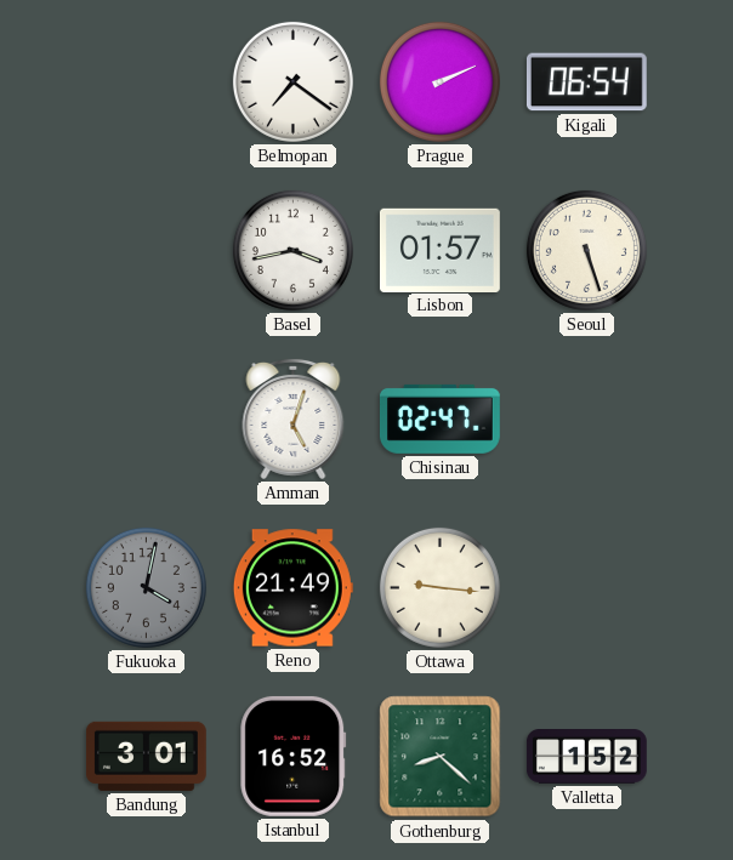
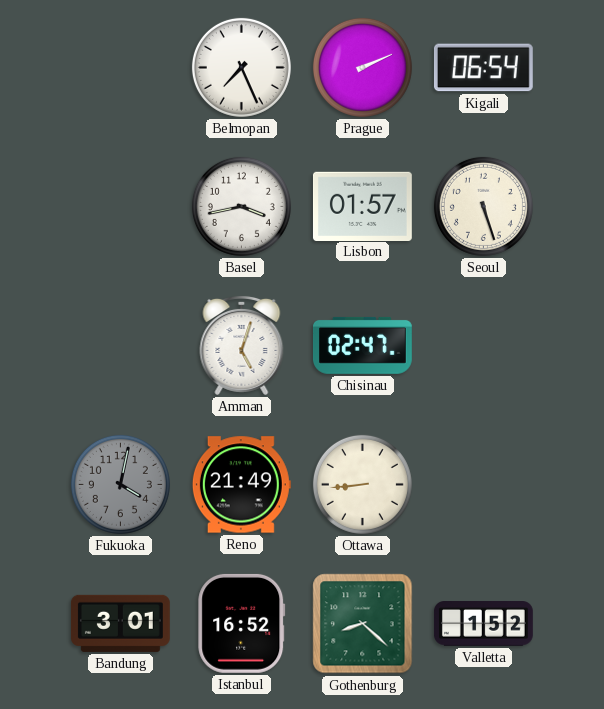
Belmopan: 7:21 -> 7:26 (241, 67)
Ottawa: 9:16 -> 8:44 (362, 484)
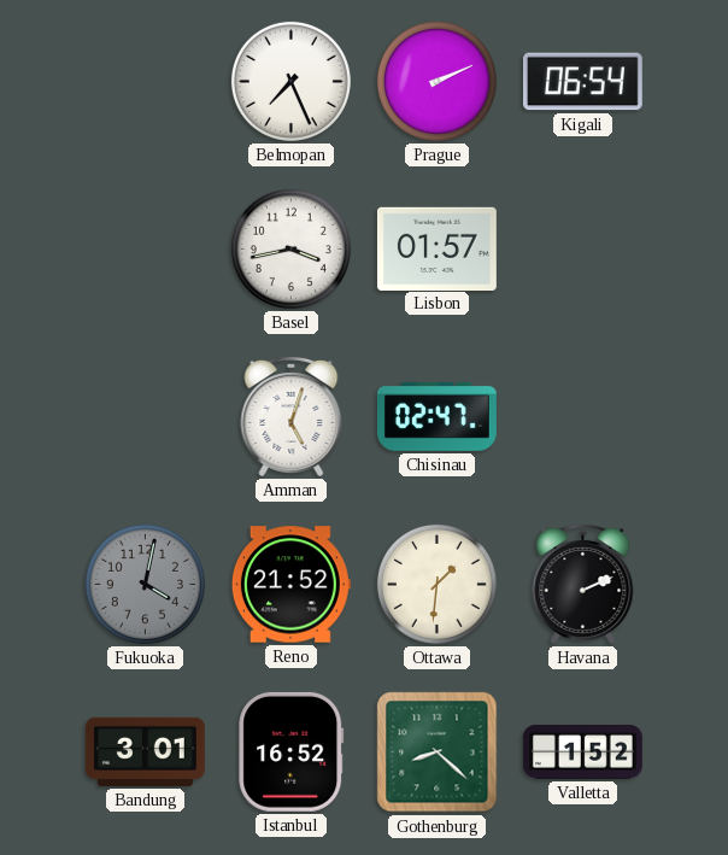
Seoul: 5:27 -> none (483, 206)
Reno: 21:49 -> 21:52 (290, 585)
Ottawa: 8:44 -> 1:31 (436, 584)
Havana: none -> 2:11 (583, 584)
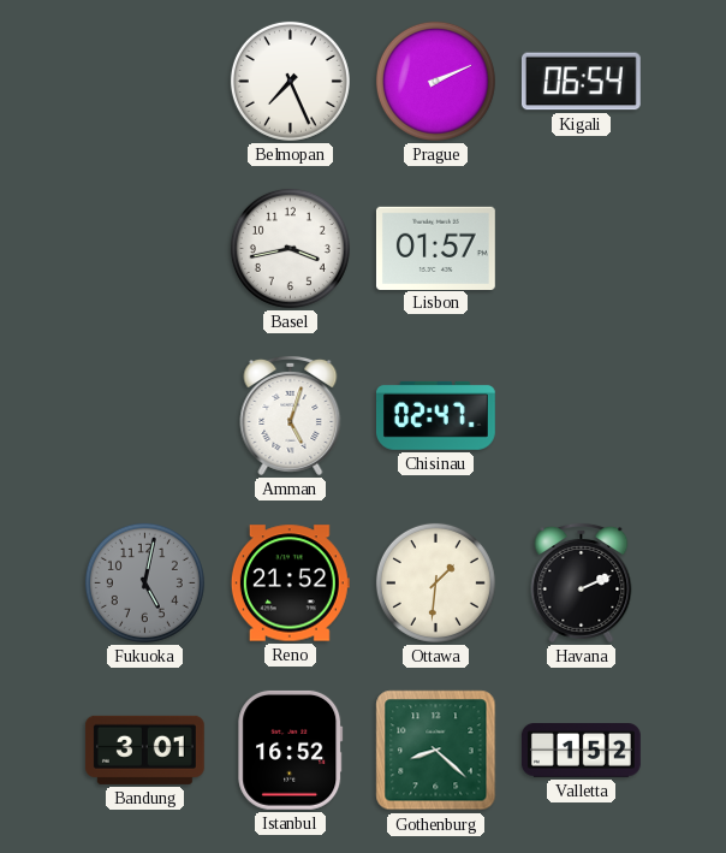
Fukuoka: 4:02 -> 5:02 (144, 582)
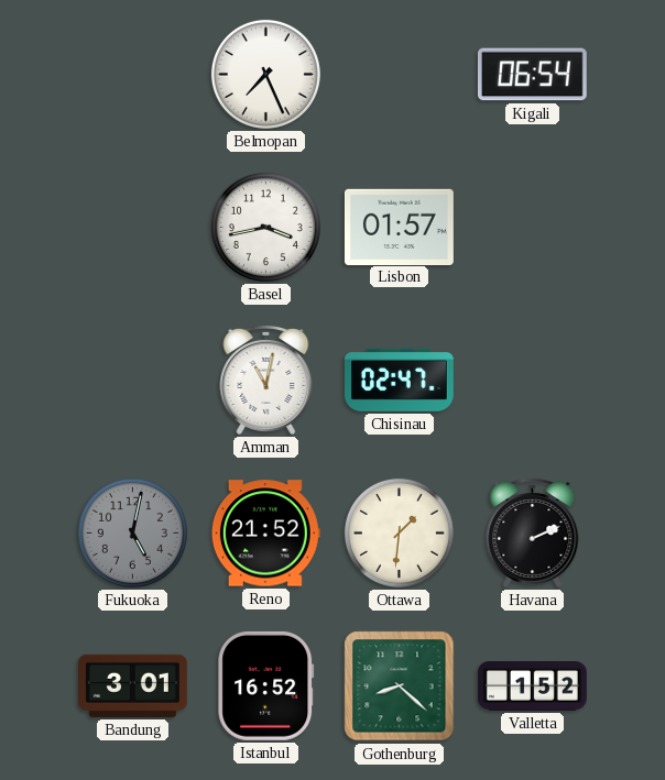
Prague: 2:11 -> none (435, 81)
Amman: 5:03 -> 11:02 (266, 380)
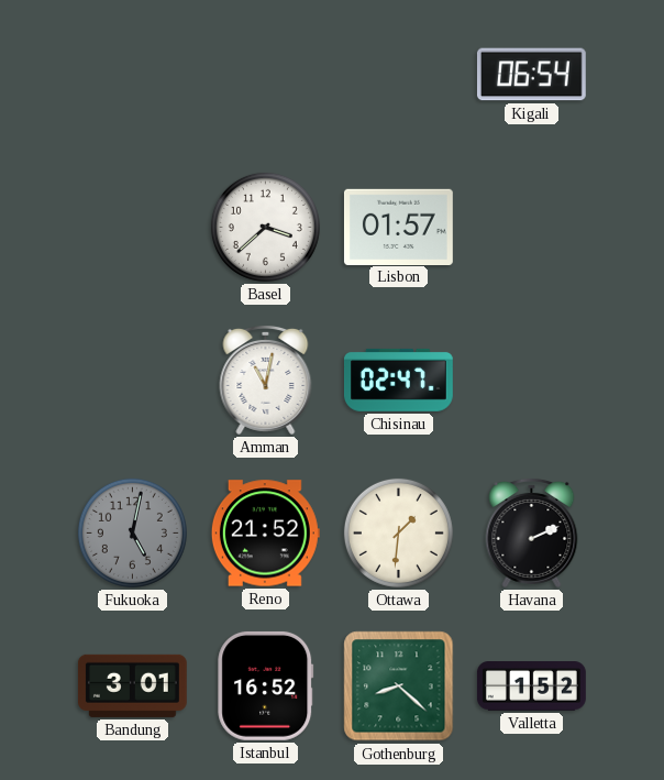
Belmopan: 7:26 -> none (265, 74)
Basel: 3:43 -> 3:38 (265, 227)
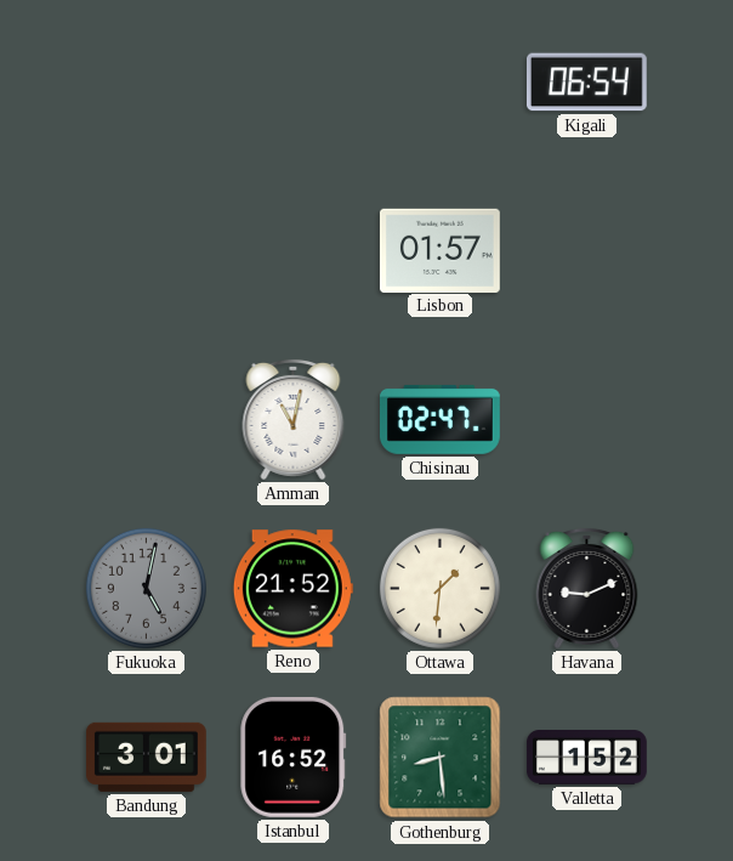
Basel: 3:38 -> none (265, 227)
Havana: 2:11 -> 9:11 (587, 588)
Gothenburg: 8:22 -> 8:29 (441, 758)
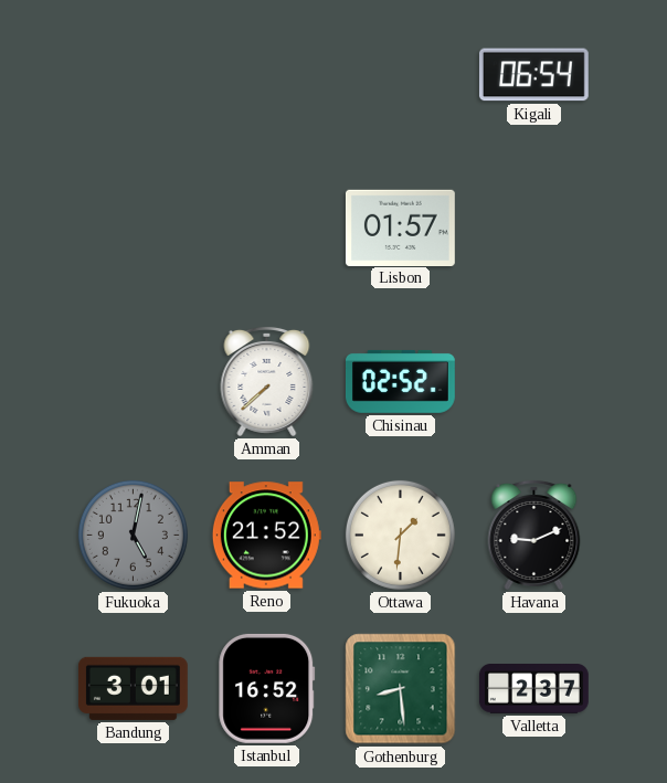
Amman: 11:02 -> 7:38 (267, 381)
Chisinau: 02:47 -> 02:52 (400, 381)
Valletta: 1:52 -> 2:37 (533, 689)
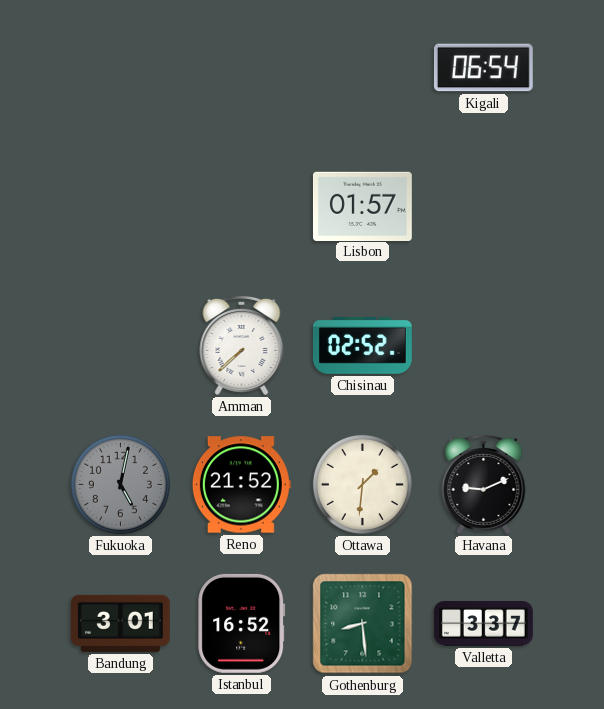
Valletta: 2:37 -> 3:37 (483, 624)
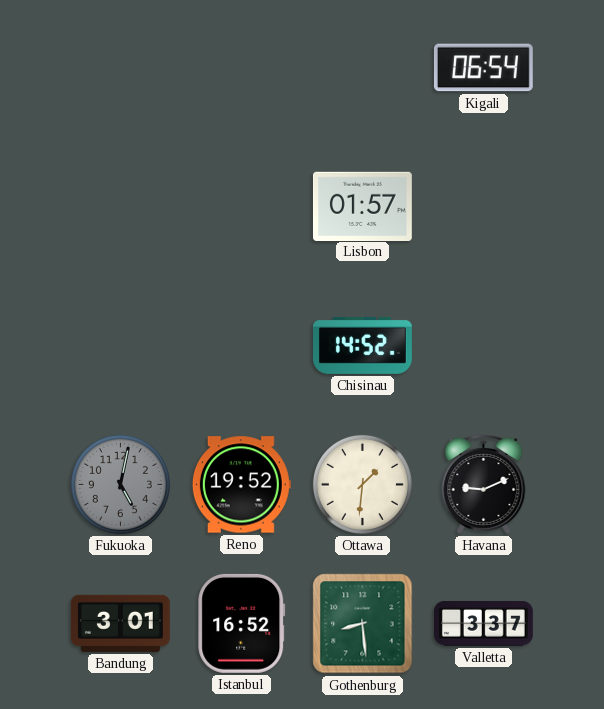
Amman: 7:38 -> none (242, 345)
Chisinau: 02:52 -> 14:52 (362, 345)
Reno: 21:52 -> 19:52 (241, 485)
